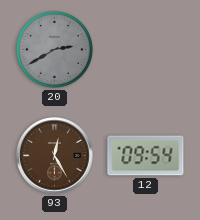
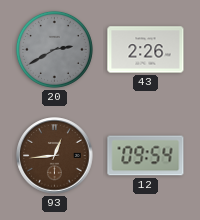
43: none -> 2:26 (146, 50)
93: 12:25 -> 12:44 (55, 156)
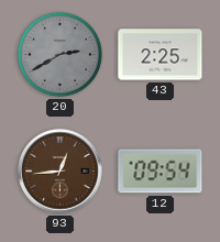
43: 2:26 -> 2:25 (161, 55)
